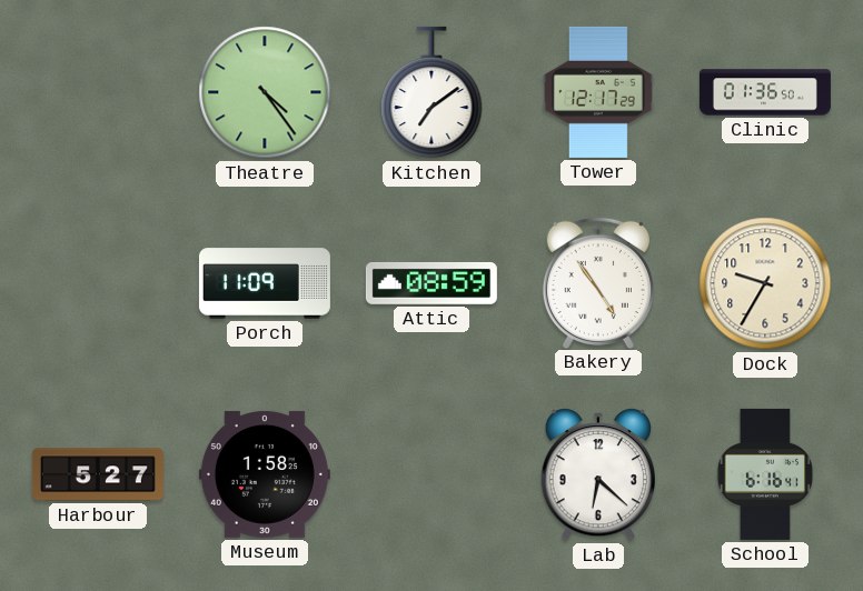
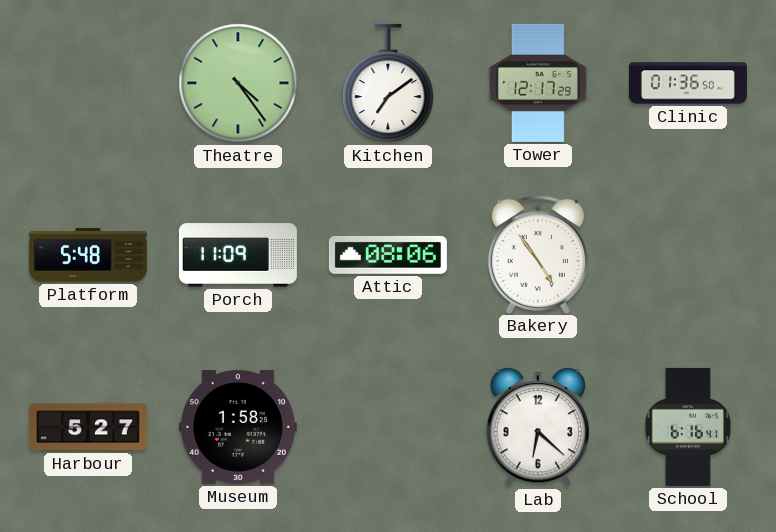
Platform: none -> 5:48 (88, 255)
Attic: 08:59 -> 08:06 (388, 255)
Dock: 9:35 -> none (765, 283)
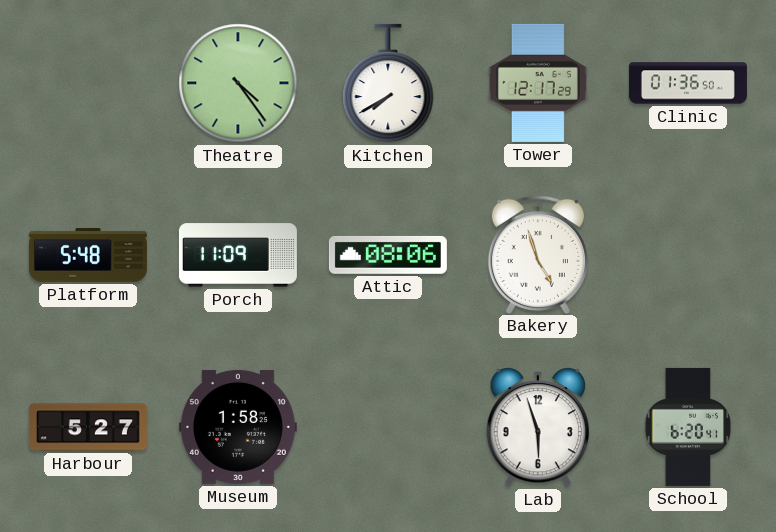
Kitchen: 7:09 -> 7:40 (388, 83)
Bakery: 4:54 -> 4:57 (538, 254)
Lab: 6:22 -> 5:57 (537, 428)
School: 6:16 -> 6:20 (687, 427)
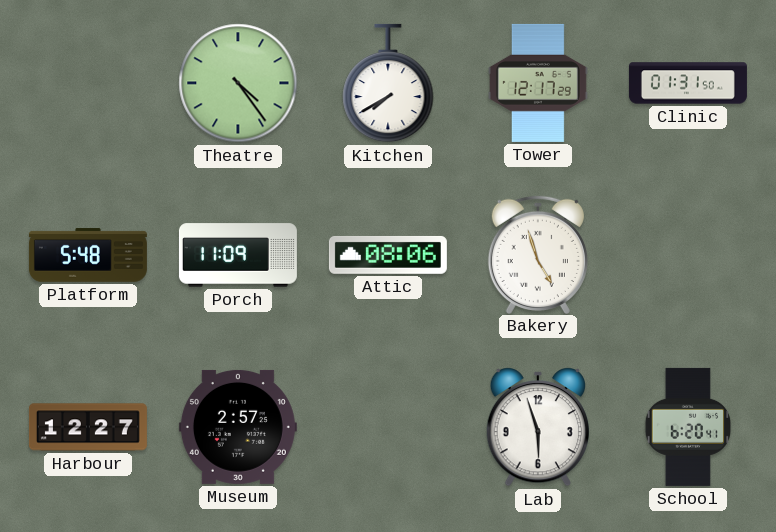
Clinic: 01:36 -> 01:31 (688, 83)
Harbour: 5:27 -> 12:27 (88, 427)
Museum: 1:58 -> 2:57 (238, 427)
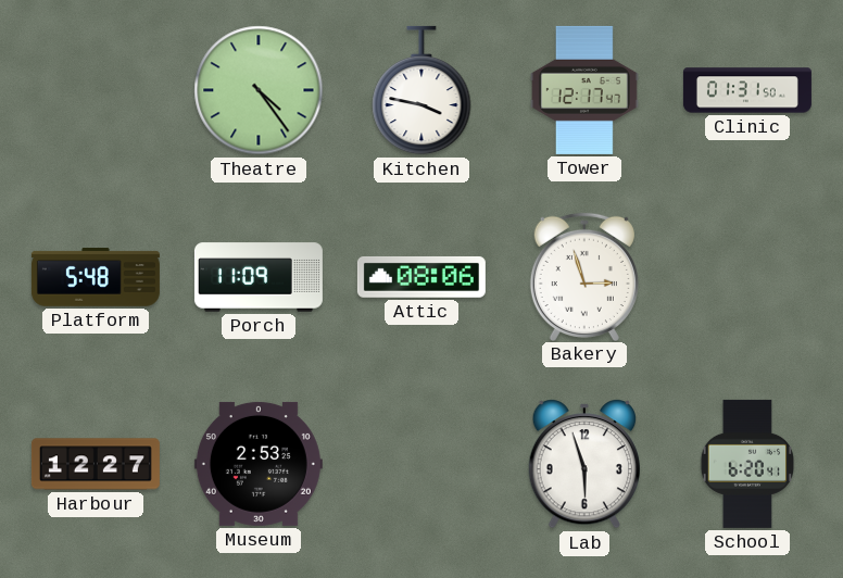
Kitchen: 7:40 -> 3:47 (421, 90)
Tower: 12:17:29 -> 12:17:47 (584, 90)
Bakery: 4:57 -> 2:57 (584, 276)
Museum: 2:57 -> 2:53 (259, 464)
